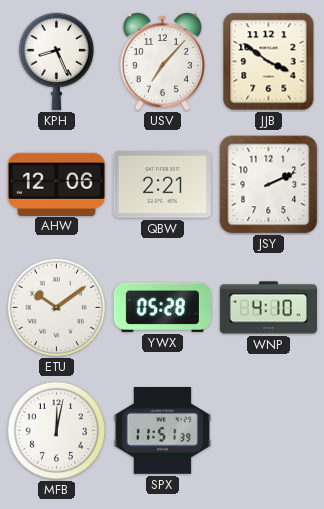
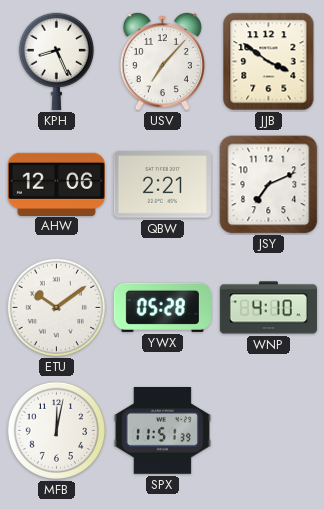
JSY: 2:11 -> 7:11 (269, 185)
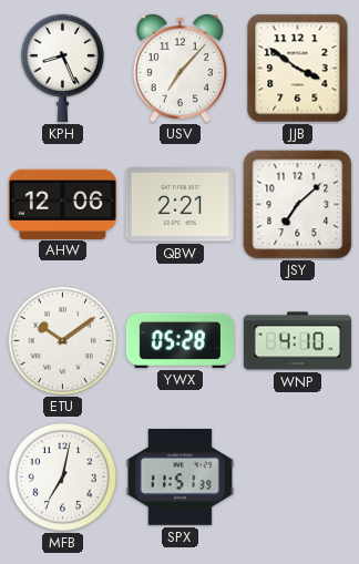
JSY: 7:11 -> 7:08 (298, 205)
MFB: 12:02 -> 7:02 (62, 476)
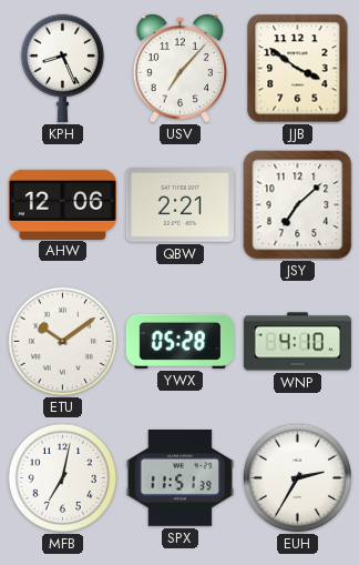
EUH: none -> 2:35 (297, 477)
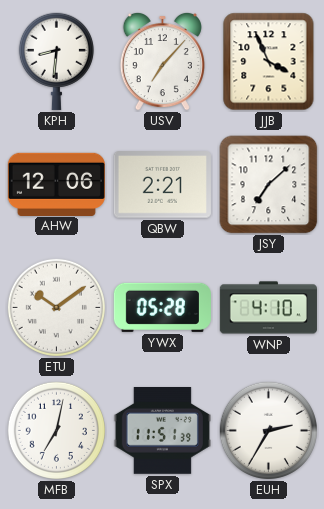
KPH: 8:26 -> 8:31 (56, 61)
JJB: 3:51 -> 3:56 (269, 62)
